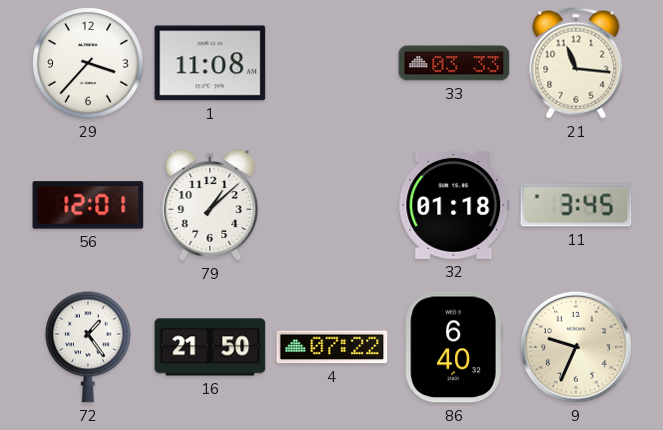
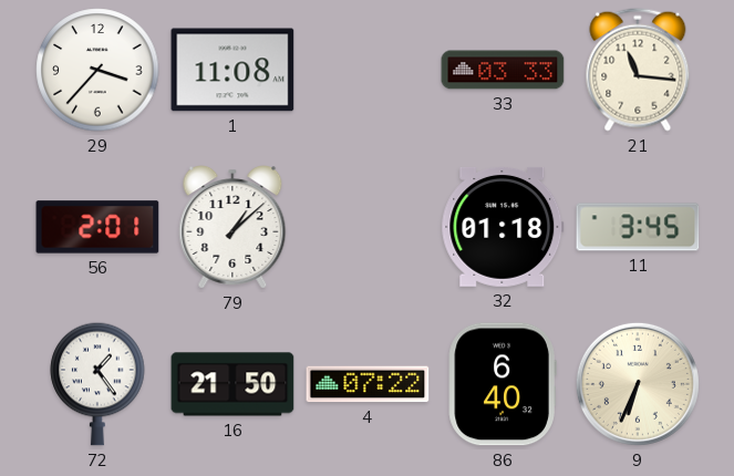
56: 12:01 -> 2:01 (97, 227)
9: 9:34 -> 6:34 (638, 384)
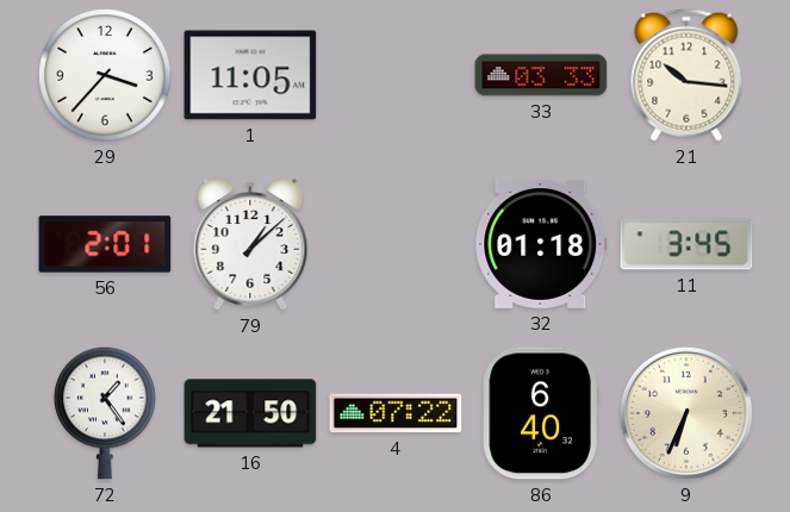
1: 11:08 -> 11:05 (250, 75)
21: 11:16 -> 10:16 (686, 75)
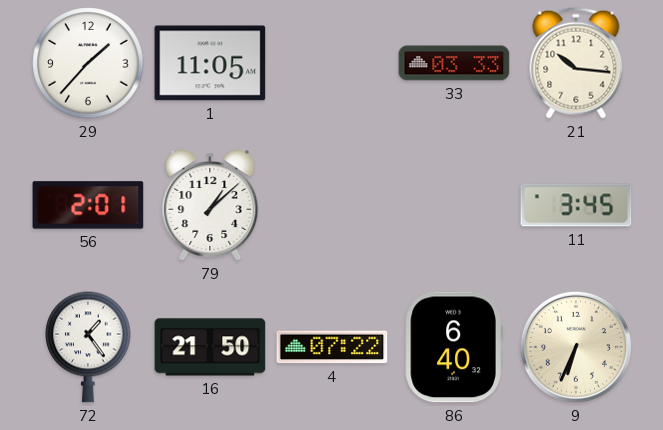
29: 3:37 -> 1:37 (88, 63)
32: 01:18 -> none (541, 244)
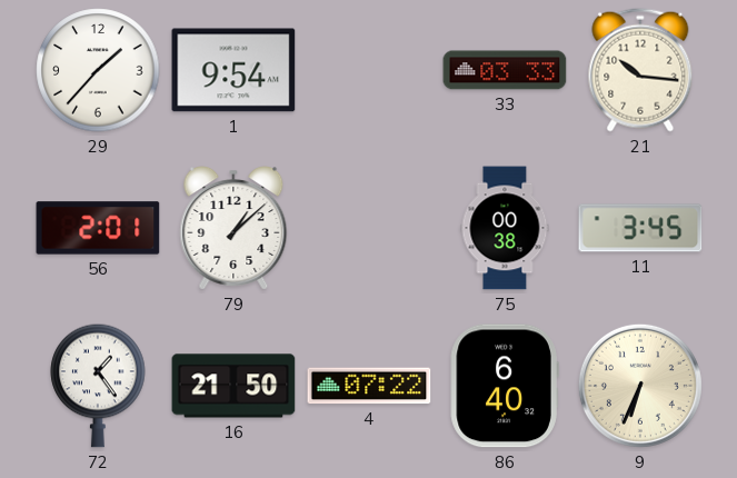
1: 11:05 -> 9:54 (233, 70)
75: none -> 00:38 (505, 228)
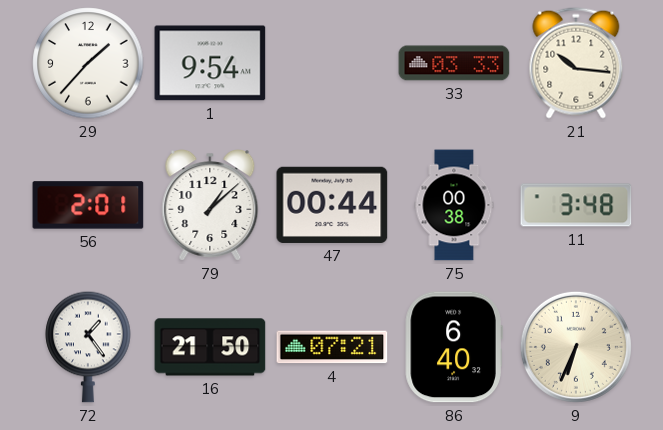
47: none -> 00:44 (332, 205)
11: 3:45 -> 3:48 (576, 205)
4: 07:22 -> 07:21 (332, 347)
